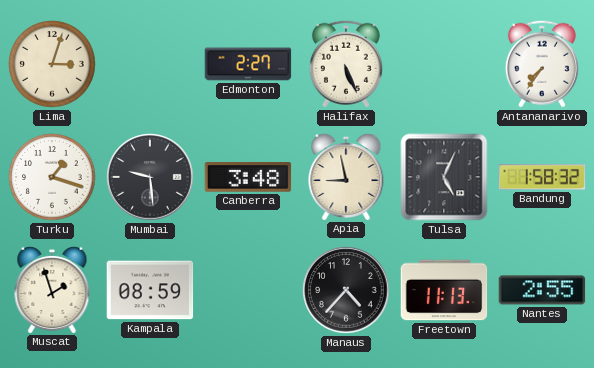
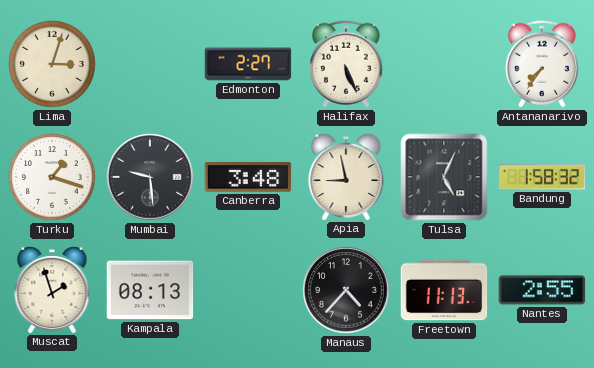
Kampala: 08:59 -> 08:13 (150, 290)
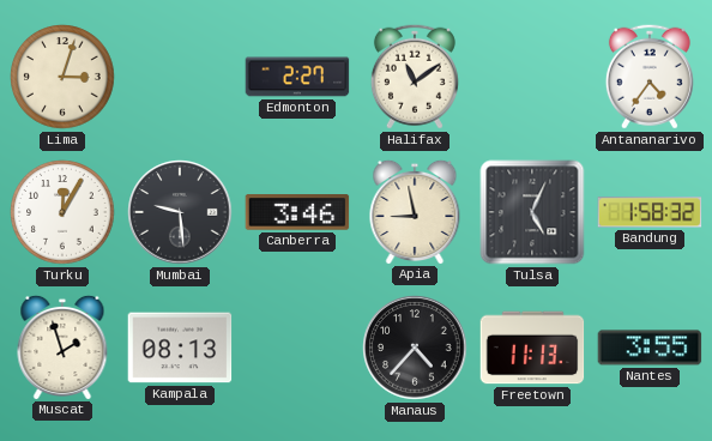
Halifax: 5:26 -> 11:09 (415, 77)
Antananarivo: 7:36 -> 4:36 (650, 77)
Turku: 1:18 -> 12:05 (62, 212)
Canberra: 3:48 -> 3:46 (297, 212)
Nantes: 2:55 -> 3:55 (650, 348)
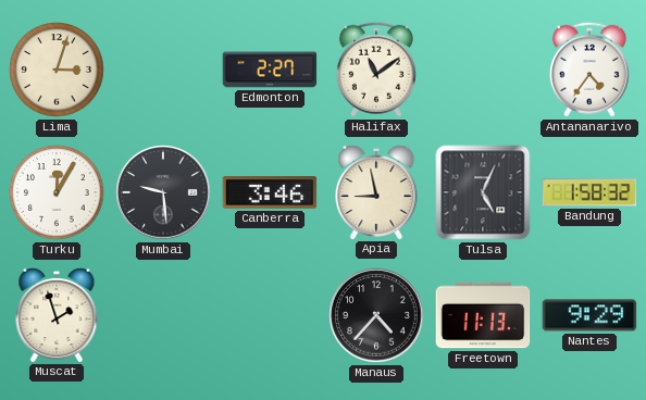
Kampala: 08:13 -> none (180, 348)
Nantes: 3:55 -> 9:29 (589, 315)
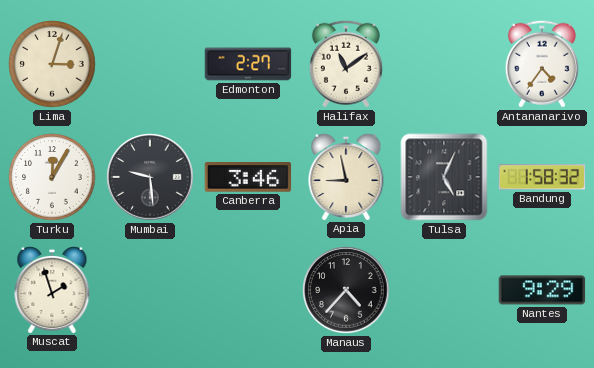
Freetown: 11:13 -> none (483, 315)
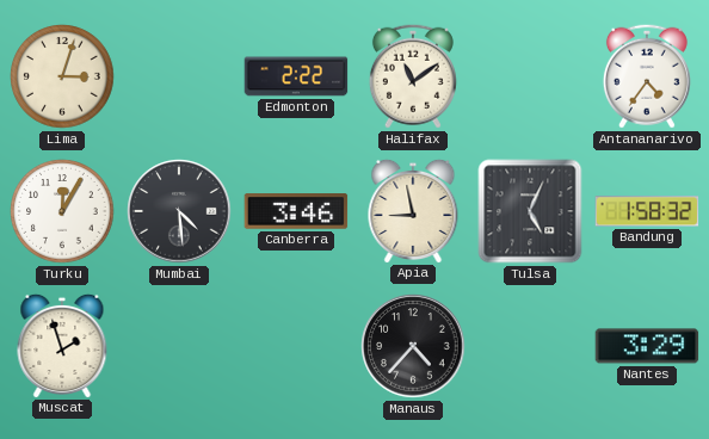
Edmonton: 2:27 -> 2:22 (296, 76)
Mumbai: 9:29 -> 4:29 (179, 211)
Nantes: 9:29 -> 3:29 (647, 346)
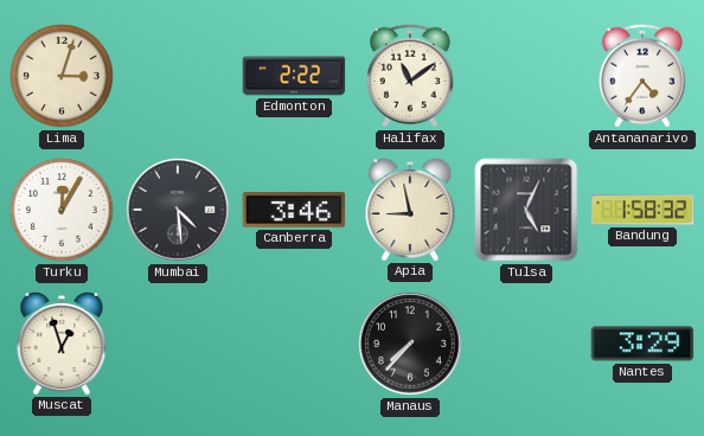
Muscat: 1:57 -> 12:57 (62, 342)
Manaus: 4:37 -> 7:37 (410, 344)
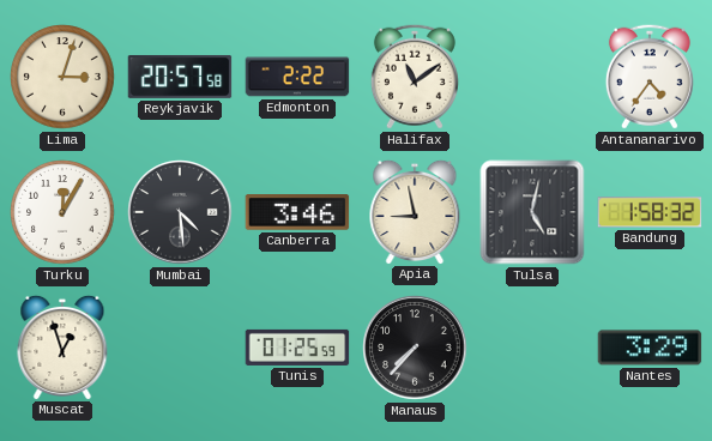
Reykjavik: none -> 20:57 (180, 77)
Tulsa: 5:04 -> 5:02 (532, 212)
Tunis: none -> 01:25 (297, 348)
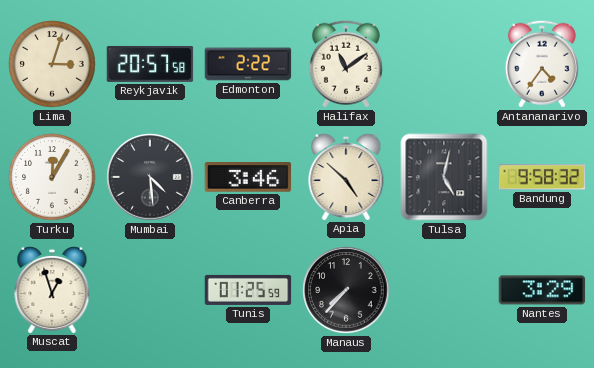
Apia: 8:58 -> 4:52 (346, 176)
Bandung: 1:58 -> 9:58 (542, 177)
